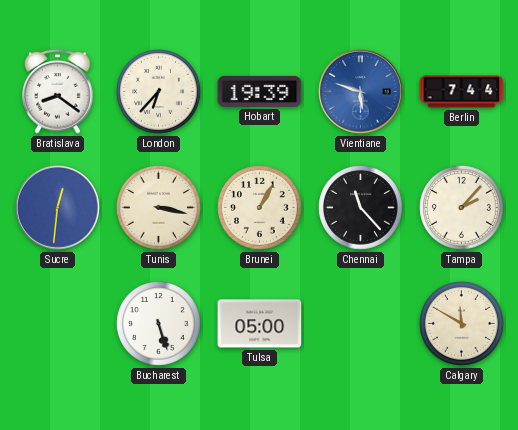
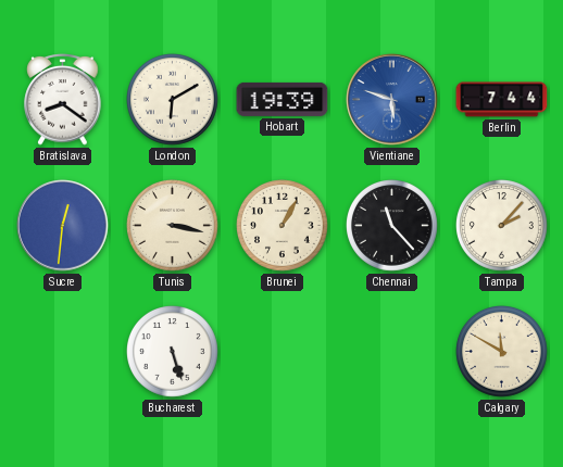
London: 6:37 -> 6:10 (173, 100)
Tulsa: 05:00 -> none (260, 324)
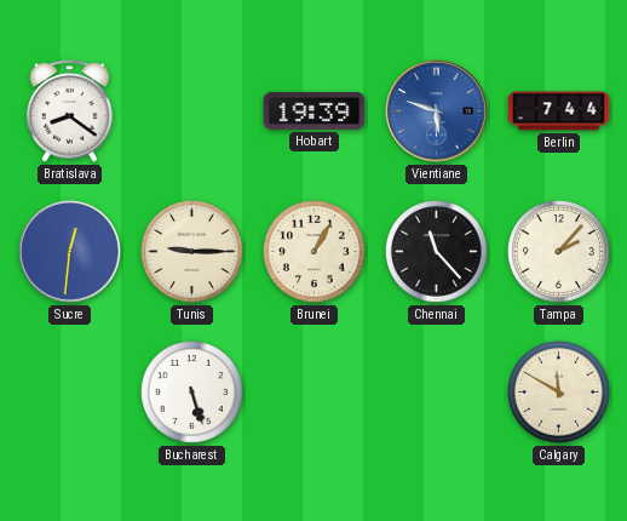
London: 6:10 -> none (173, 100)
Tunis: 3:17 -> 9:15 (192, 252)
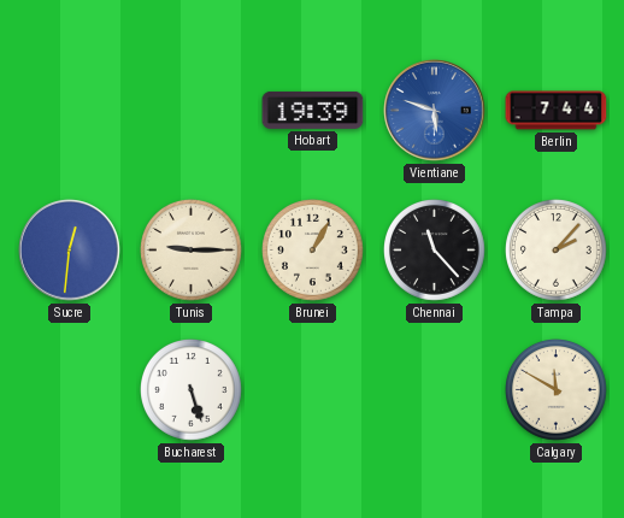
Bratislava: 8:21 -> none (70, 111)
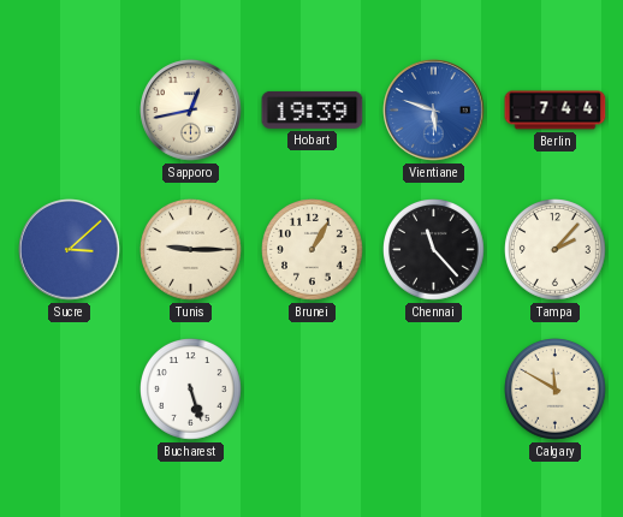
Sapporo: none -> 12:43 (191, 111)
Sucre: 12:31 -> 3:08 (70, 250)
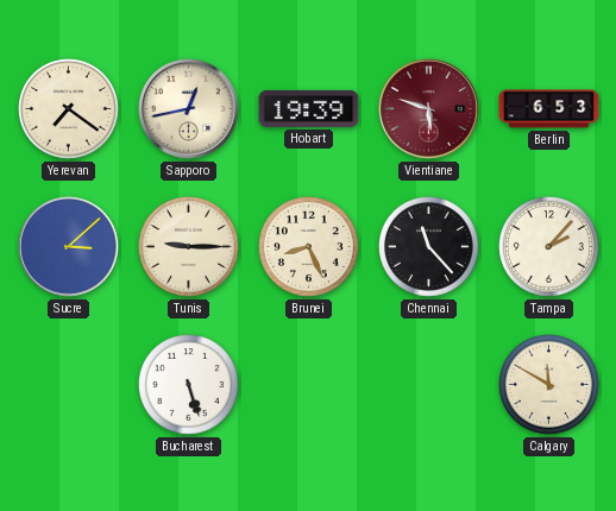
Yerevan: none -> 7:21 (69, 109)
Vientiane dial: blue -> burgundy (429, 109)
Berlin: 7:44 -> 6:53 (549, 109)
Brunei: 1:05 -> 8:26 (309, 247)
